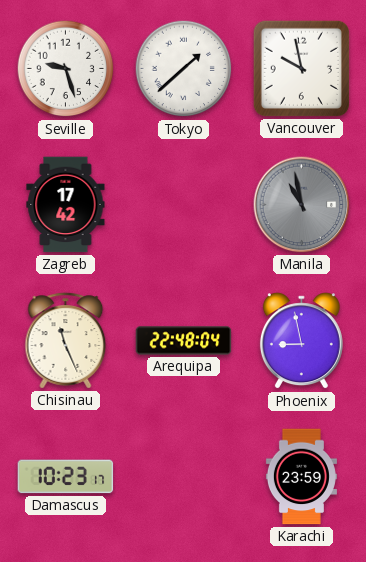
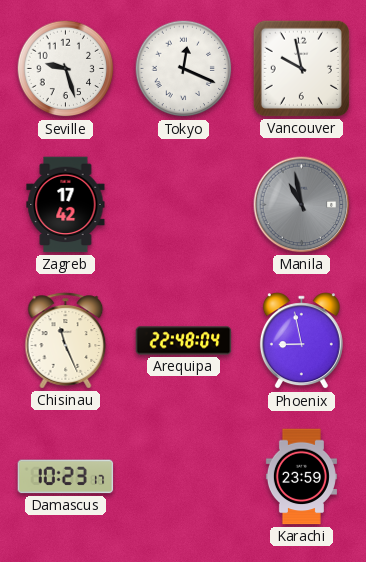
Tokyo: 1:38 -> 12:19 (184, 69)
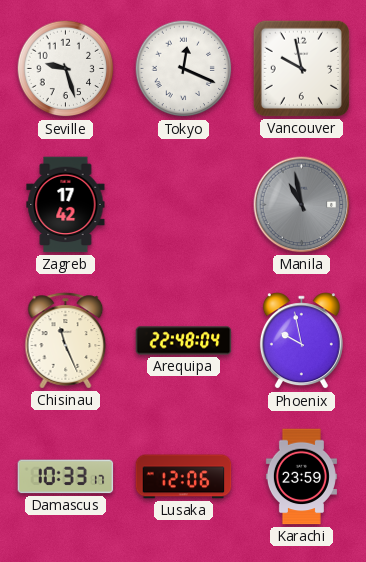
Phoenix: 8:58 -> 9:58 (301, 341)
Damascus: 10:23 -> 10:33 (66, 477)
Lusaka: none -> 12:06 (184, 477)
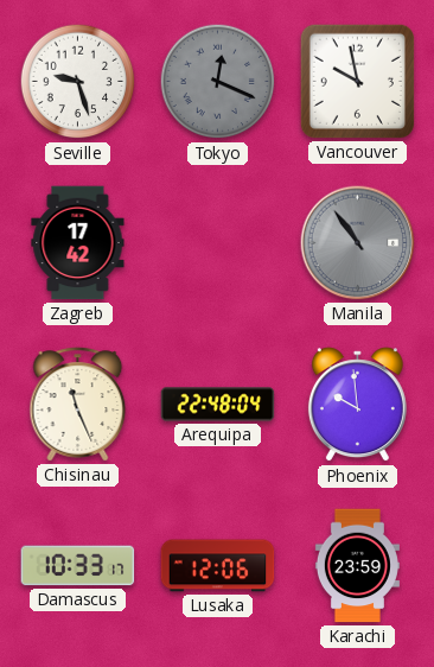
Tokyo dial: white -> grey (218, 82)
Manila: 10:58 -> 10:54 (358, 243)
Phoenix: 9:58 -> 9:59 (357, 405)
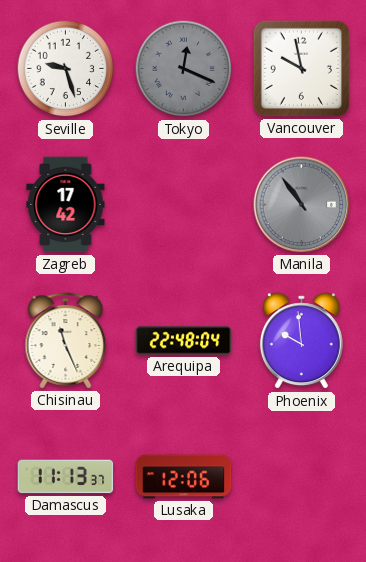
Damascus: 10:33 -> 11:13 (66, 477)
Karachi: 23:59 -> none (357, 566)
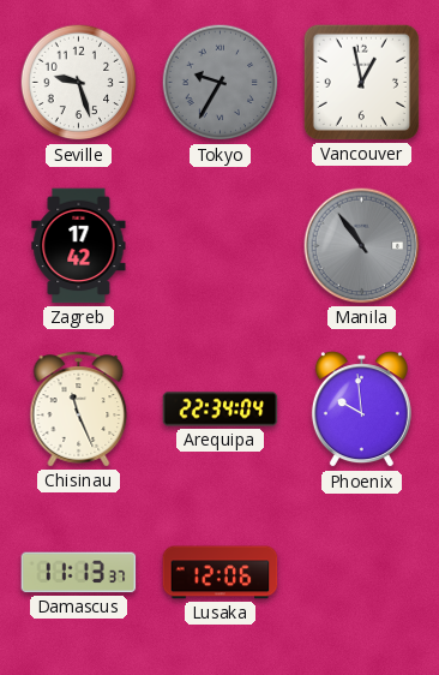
Tokyo: 12:19 -> 9:35 (221, 83)
Vancouver: 9:58 -> 12:58 (361, 82)
Arequipa: 22:48 -> 22:34 (221, 410)
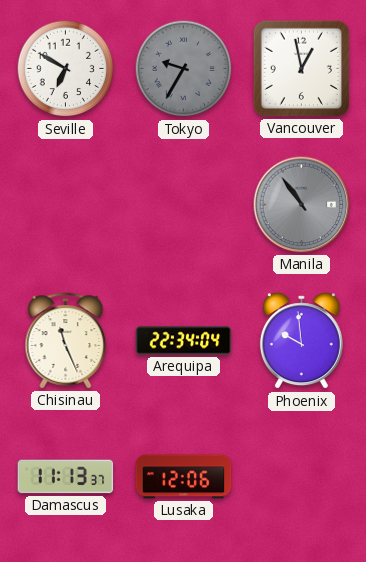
Seville: 9:27 -> 6:50 (66, 69)
Zagreb: 17:42 -> none (79, 246)
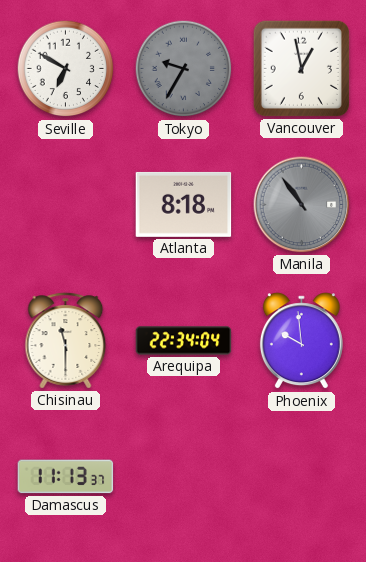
Atlanta: none -> 8:18 (184, 204)
Chisinau: 11:26 -> 11:30 (66, 341)
Lusaka: 12:06 -> none (184, 477)
